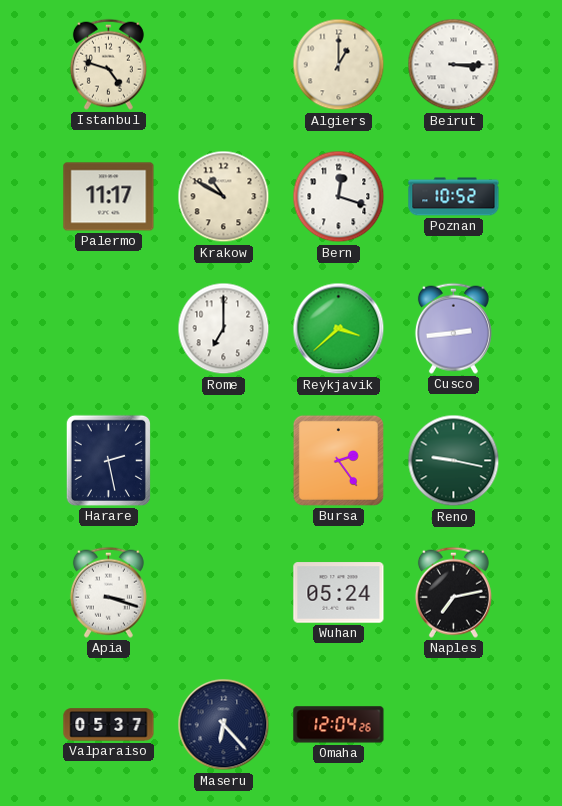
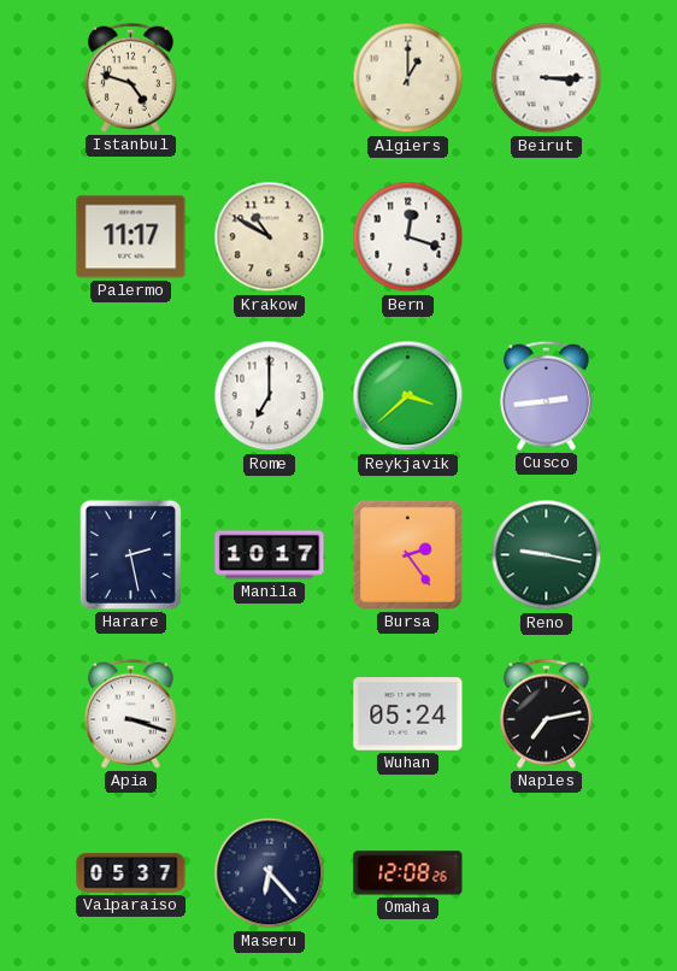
Poznan: 10:52 -> none (454, 197)
Manila: none -> 10:17 (270, 555)
Omaha: 12:04 -> 12:08 (408, 873)
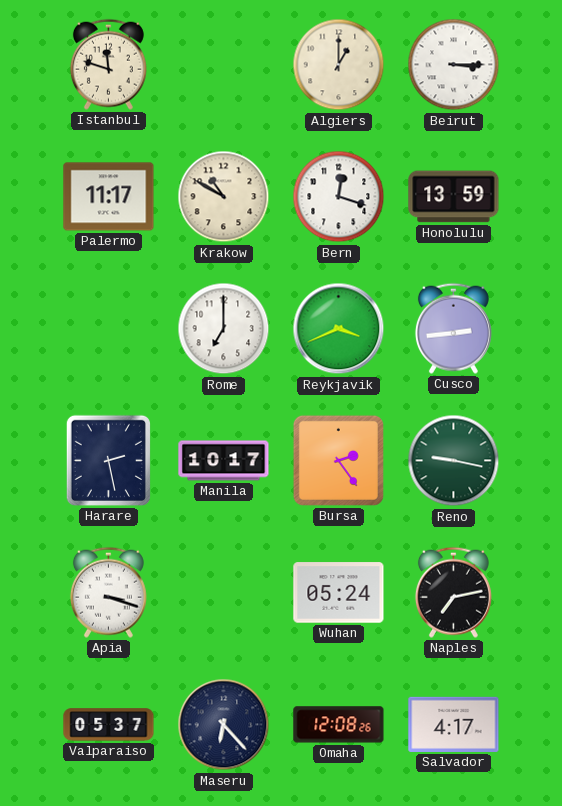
Istanbul: 4:48 -> 11:48 (108, 64)
Honolulu: none -> 13:59 (454, 197)
Reykjavik: 3:38 -> 3:41 (339, 329)
Salvador: none -> 4:17 (454, 724)
